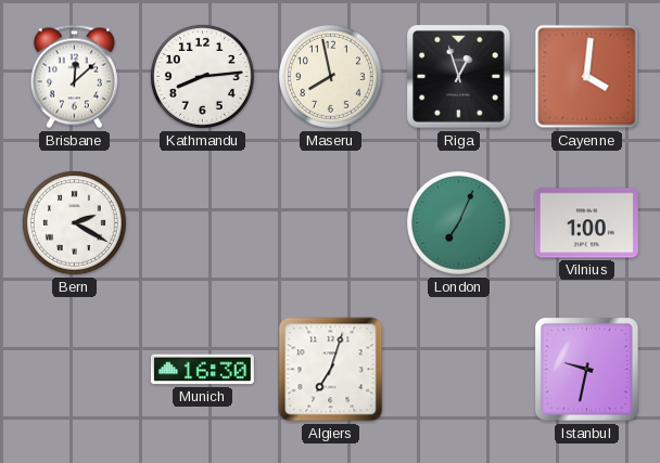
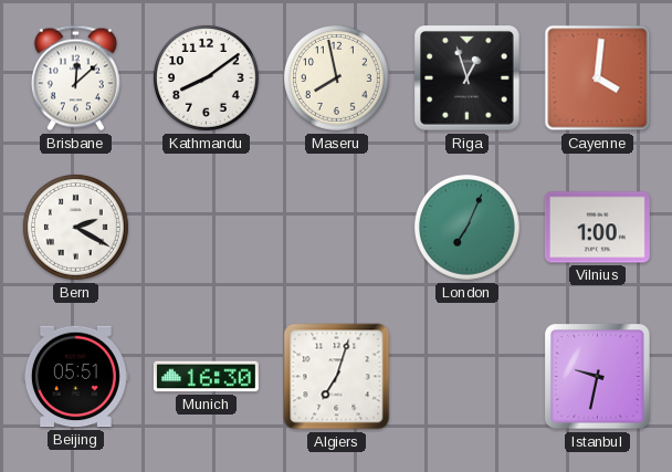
Kathmandu: 8:14 -> 8:09 (206, 77)
Beijing: none -> 05:51 (75, 377)
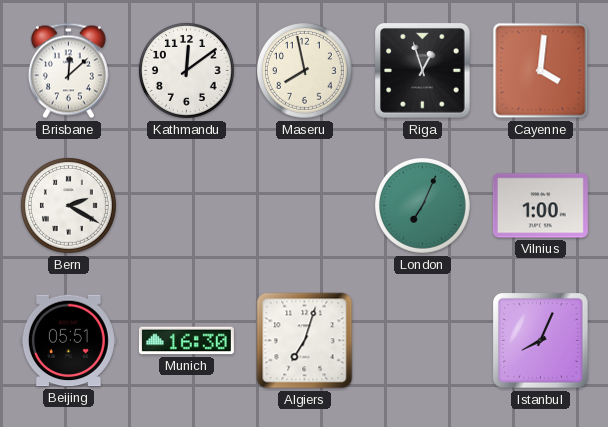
Kathmandu: 8:09 -> 12:09 (186, 70)
Istanbul: 9:32 -> 8:04 (541, 341)
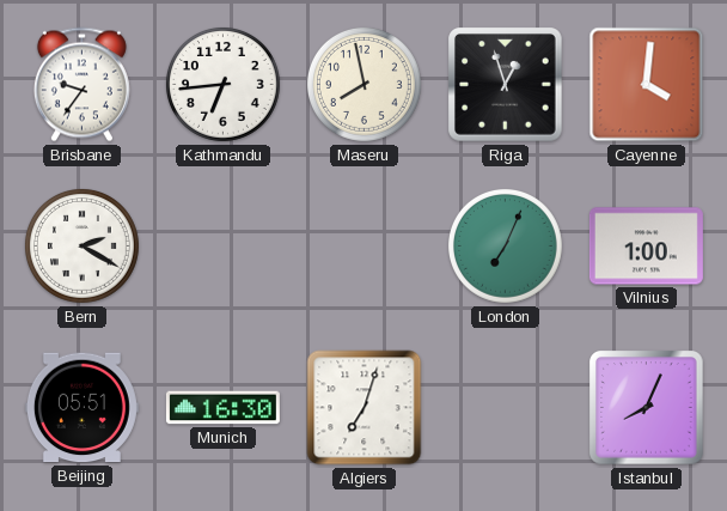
Brisbane: 12:08 -> 9:36 (81, 85)
Kathmandu: 12:09 -> 6:44 (222, 84)
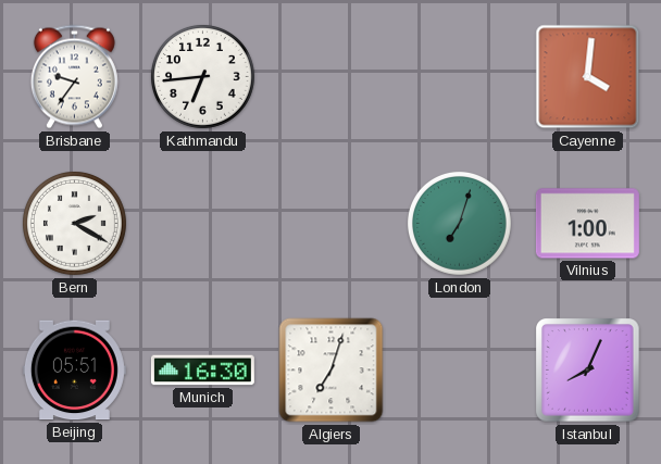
Maseru: 7:58 -> none (363, 84)
Riga: 12:57 -> none (506, 85)
London: 7:04 -> 7:03 (459, 223)
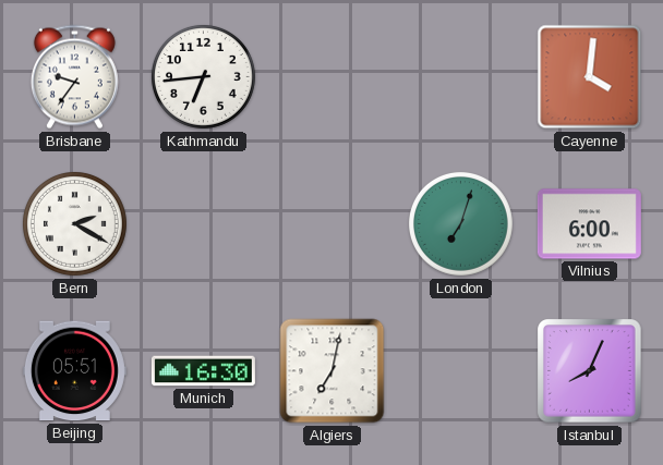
Vilnius: 1:00 -> 6:00 (589, 224)
Algiers: 7:03 -> 7:02 (333, 371)
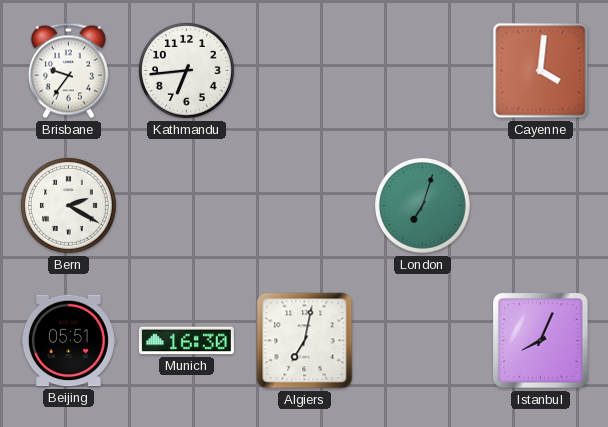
Vilnius: 6:00 -> none (589, 224)
